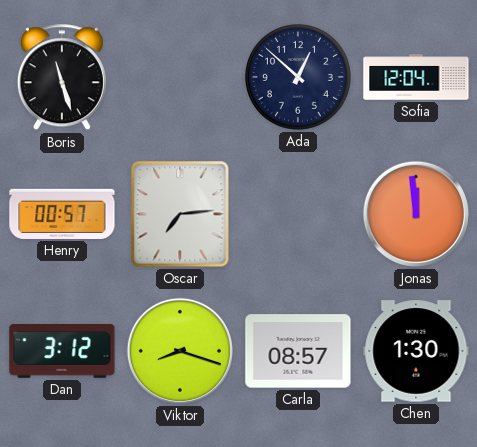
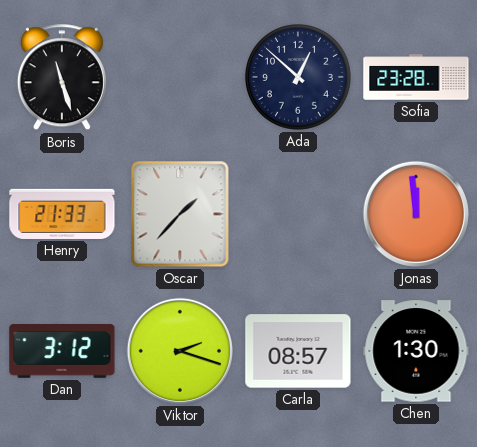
Sofia: 12:04 -> 23:28 (416, 77)
Henry: 00:57 -> 21:33 (62, 214)
Oscar: 7:14 -> 1:37 (180, 214)
Viktor: 8:18 -> 2:18 (180, 351)
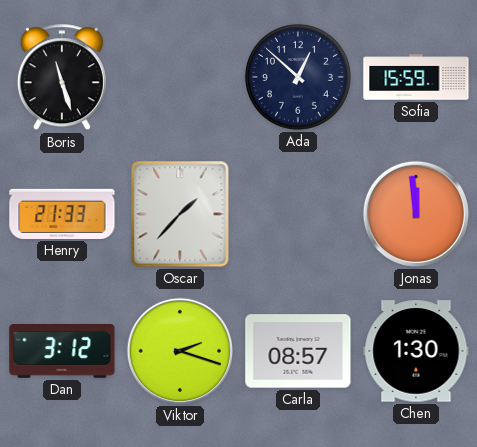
Sofia: 23:28 -> 15:59 (416, 77)
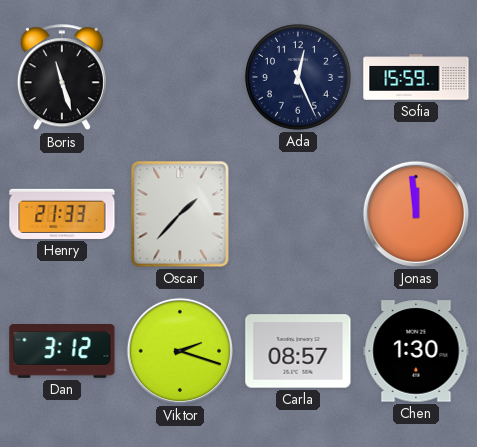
Ada: 12:52 -> 12:26 (298, 77)
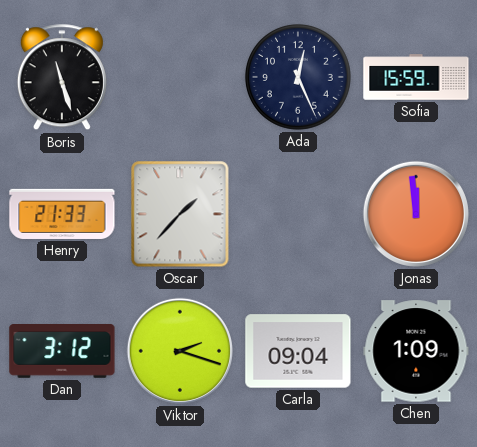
Carla: 08:57 -> 09:04 (298, 351)
Chen: 1:30 -> 1:09 (416, 351)
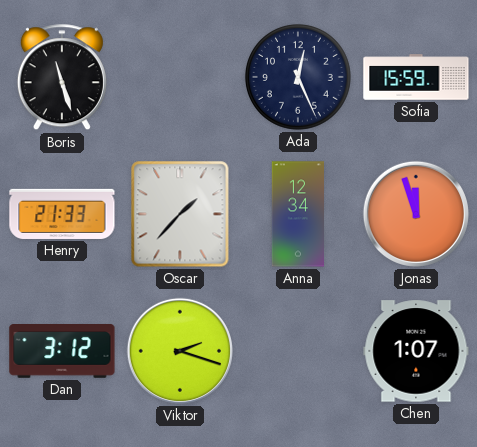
Anna: none -> 12:34 (298, 214)
Jonas: 11:59 -> 11:57 (416, 214)
Carla: 09:04 -> none (298, 351)
Chen: 1:09 -> 1:07 (416, 351)
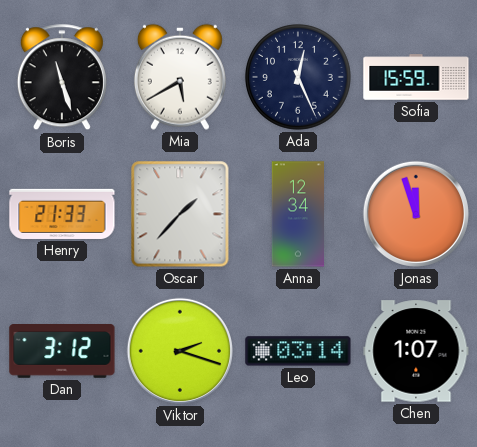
Mia: none -> 5:40 (180, 77)
Leo: none -> 03:14 (298, 351)
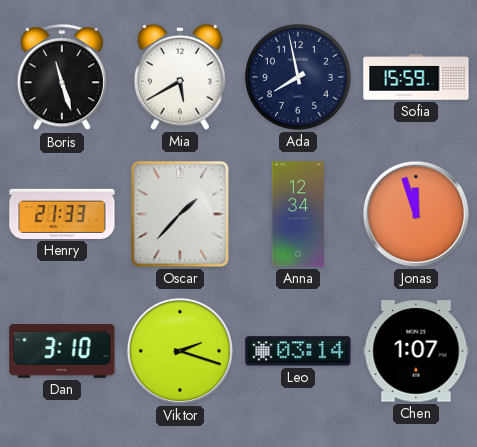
Ada: 12:26 -> 7:58 (298, 77)
Dan: 3:12 -> 3:10 (62, 352)
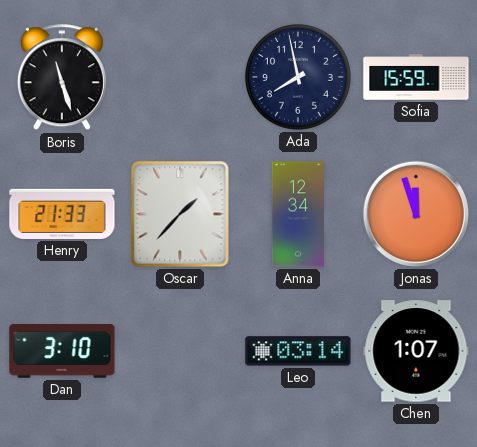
Mia: 5:40 -> none (180, 77)
Viktor: 2:18 -> none (180, 351)
